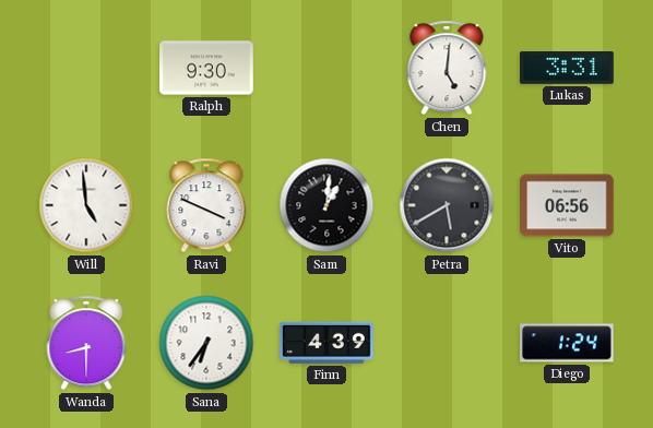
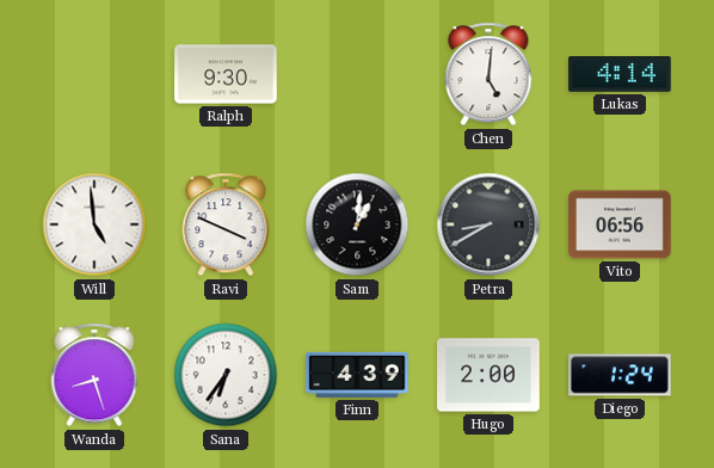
Lukas: 3:31 -> 4:14 (620, 75)
Petra: 5:40 -> 8:40 (488, 224)
Wanda: 8:30 -> 8:27 (94, 375)
Hugo: none -> 2:00 (488, 375)
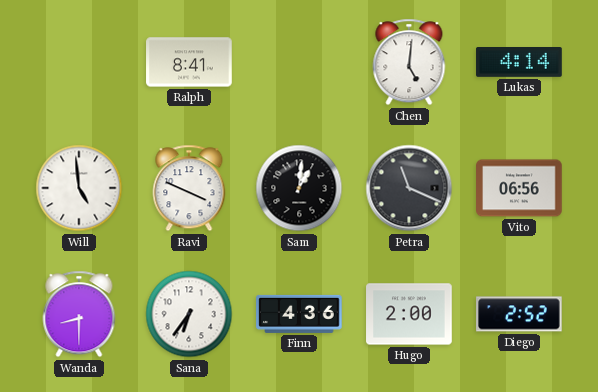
Ralph: 9:30 -> 8:41 (189, 62)
Petra: 8:40 -> 11:19 (409, 188)
Wanda: 8:27 -> 8:30 (79, 314)
Finn: 4:39 -> 4:36 (299, 314)
Diego: 1:24 -> 2:52 (519, 314)
